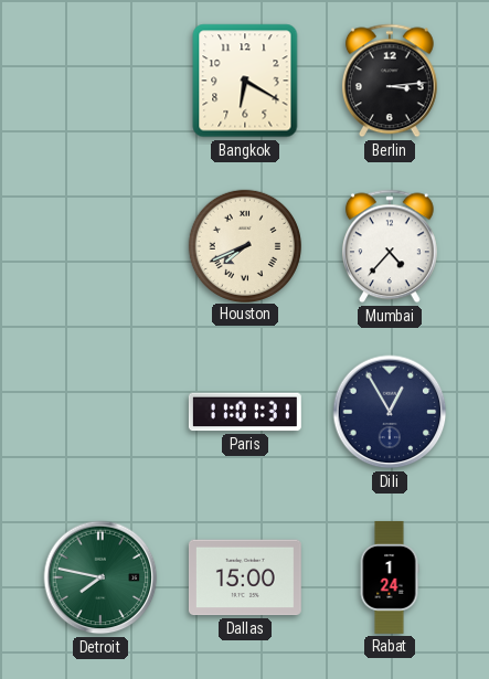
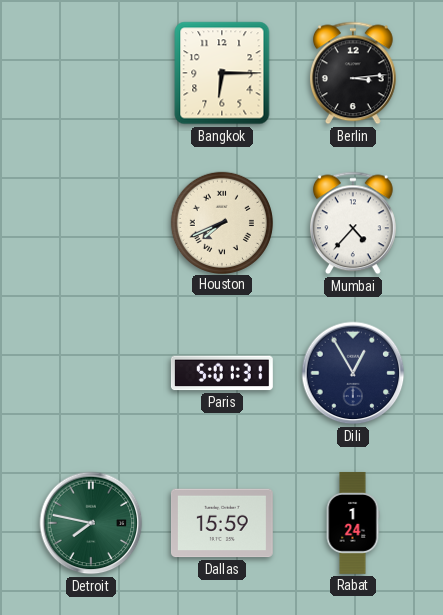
Bangkok: 6:20 -> 6:15 (222, 73)
Paris: 11:01 -> 5:01 (222, 373)
Dallas: 15:00 -> 15:59 (222, 523)
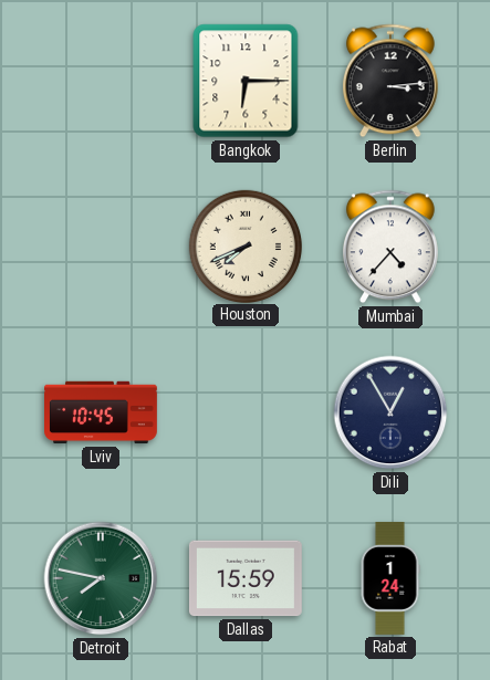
Lviv: none -> 10:45 (102, 412)
Paris: 5:01 -> none (222, 373)
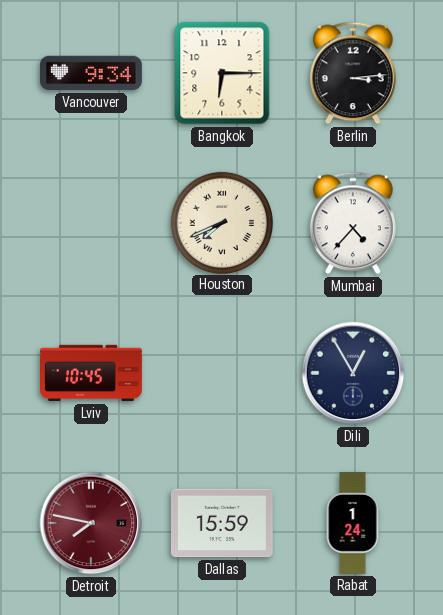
Vancouver: none -> 9:34 (91, 73)
Detroit dial: green -> burgundy (91, 523)
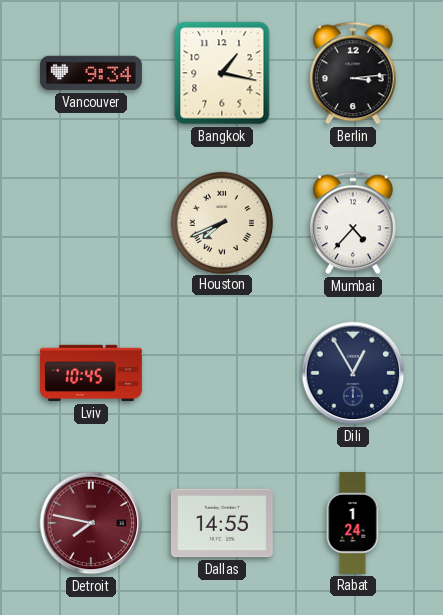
Bangkok: 6:15 -> 1:17 (222, 73)
Dallas: 15:59 -> 14:55 (222, 523)
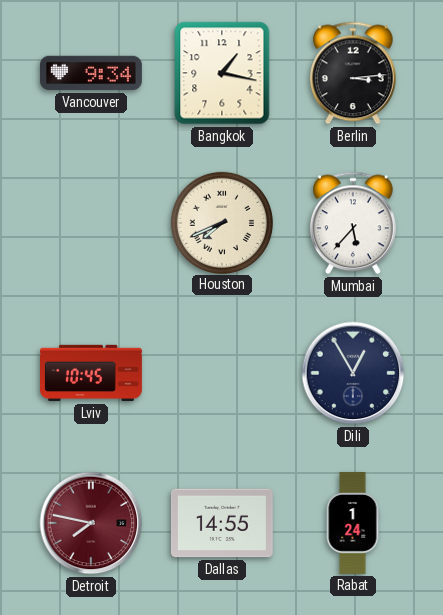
Mumbai: 4:37 -> 5:37 (353, 223)
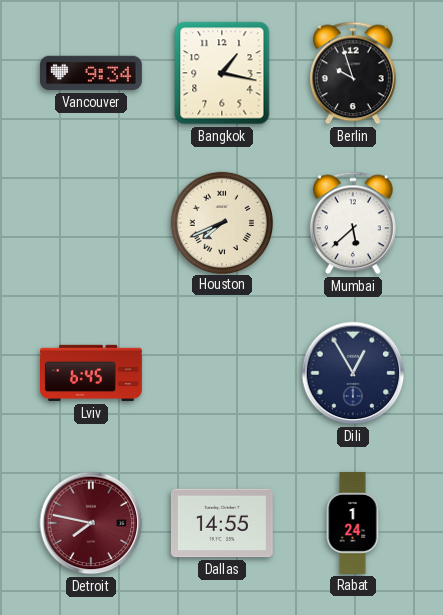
Berlin: 3:14 -> 9:57 (353, 73)
Mumbai: 5:37 -> 5:38 (353, 223)
Lviv: 10:45 -> 6:45 (92, 373)
